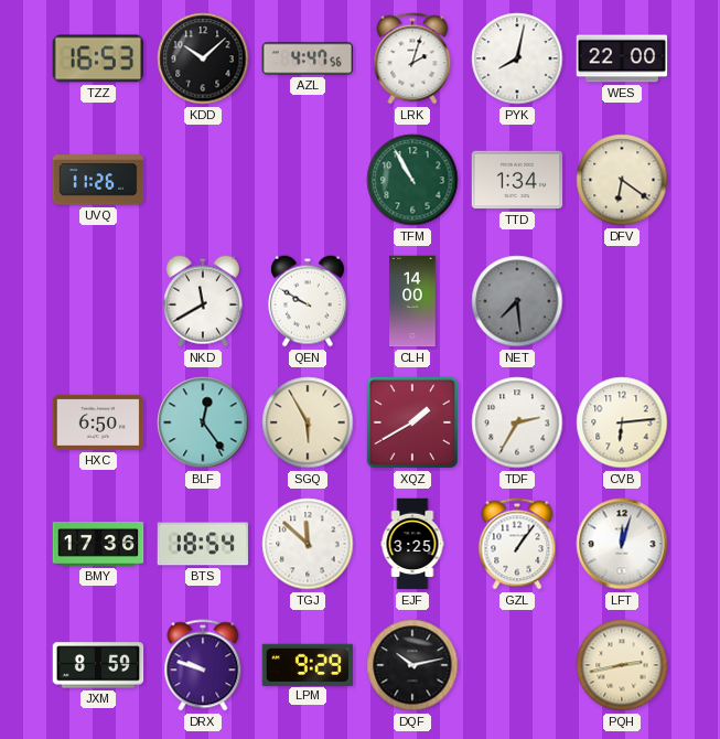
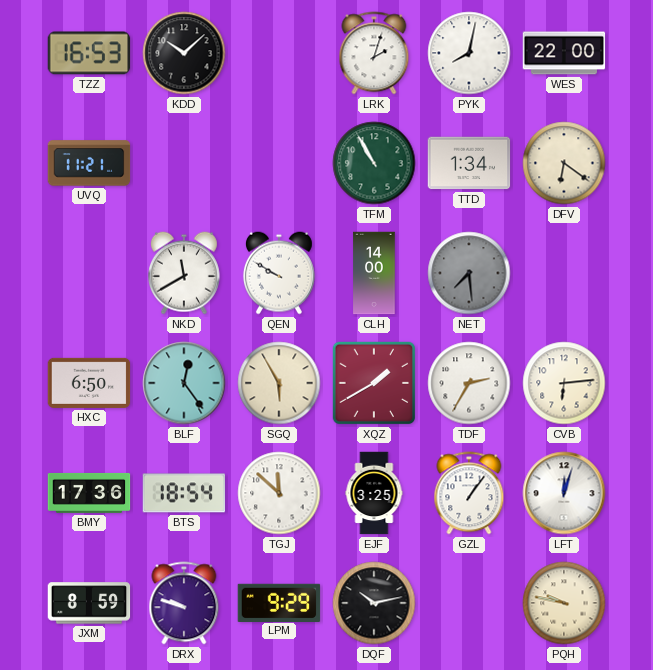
AZL: 4:47 -> none (308, 58)
UVQ: 11:26 -> 11:21 (89, 163)
PQH: 2:43 -> 9:47 (564, 603)
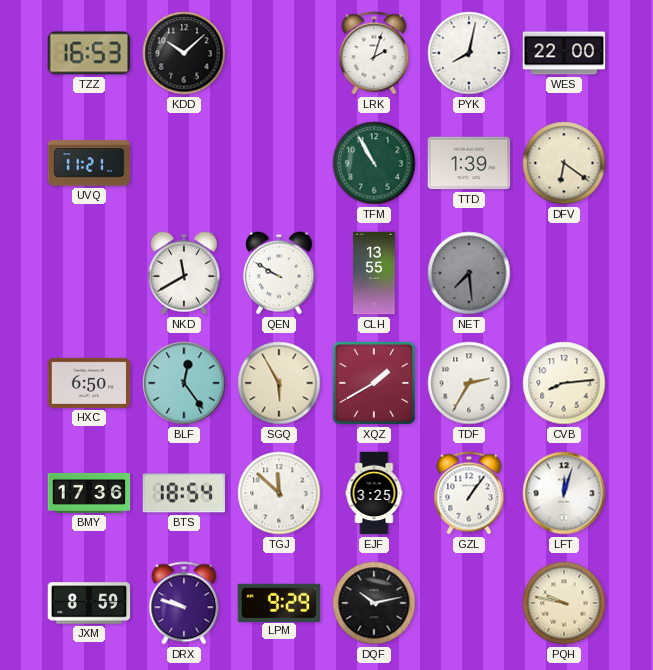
TTD: 1:34 -> 1:39 (469, 163)
CLH: 14:00 -> 13:55 (374, 273)
CVB: 6:14 -> 8:14 (564, 383)
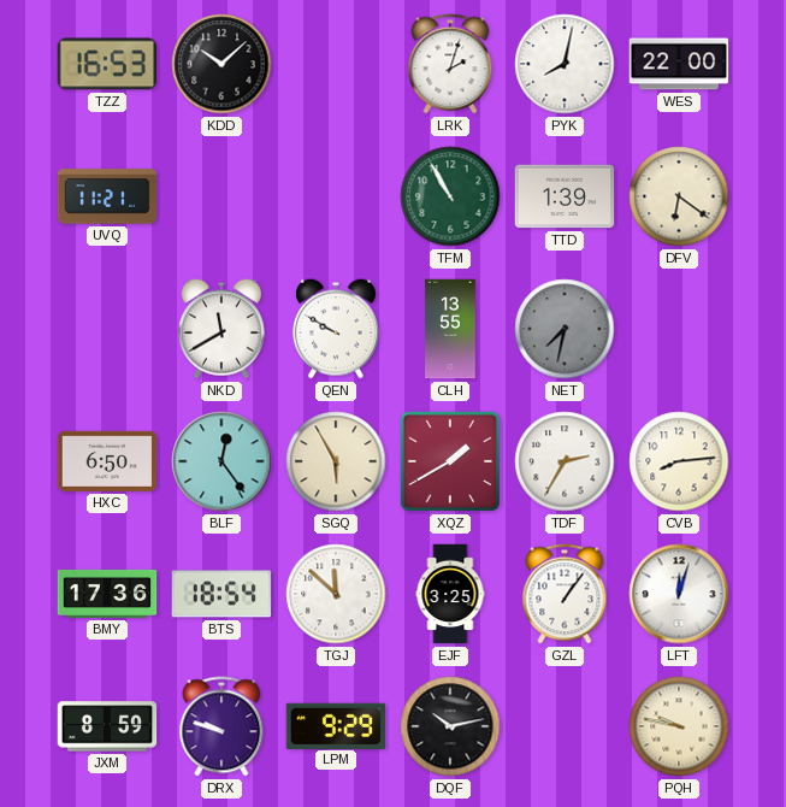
NET: 7:29 -> 7:32 (565, 329)
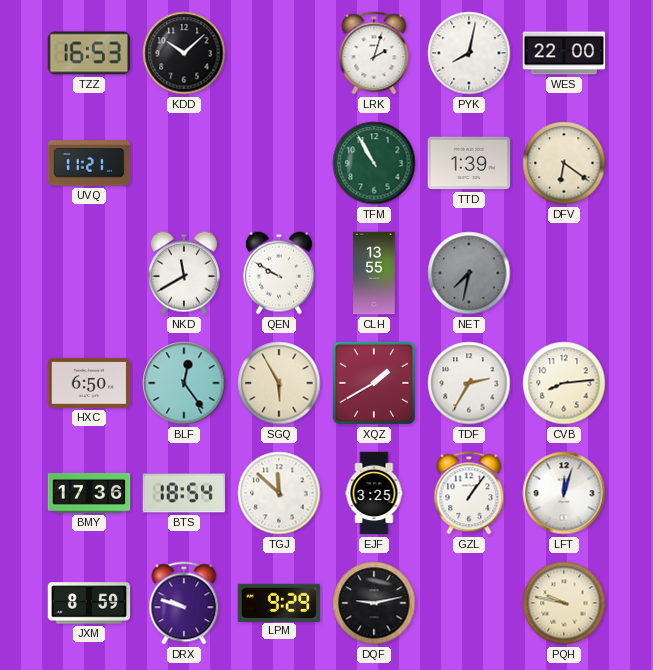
DQF: 10:13 -> 9:13 (374, 603)
